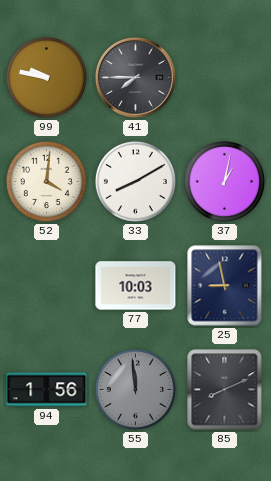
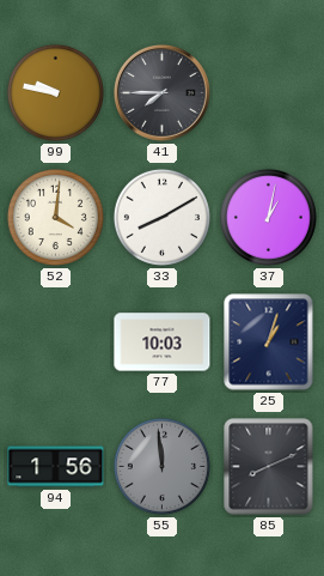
25: 8:58 -> 1:03 (269, 342)
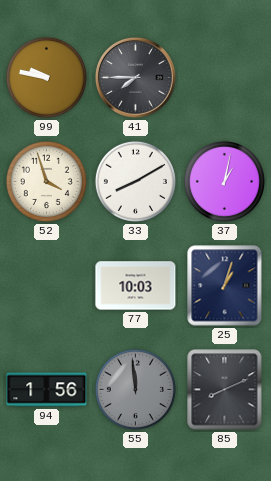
52: 4:01 -> 3:57 (46, 181)
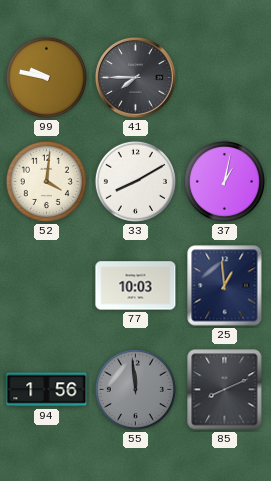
52: 3:57 -> 4:01 (46, 181)
25: 1:03 -> 12:59 (225, 286)
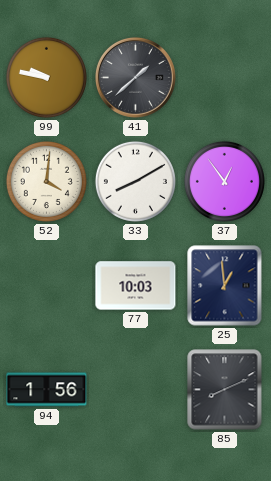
41: 7:45 -> 1:38 (136, 78)
37: 1:02 -> 12:54 (224, 181)
55: 11:59 -> none (135, 389)
